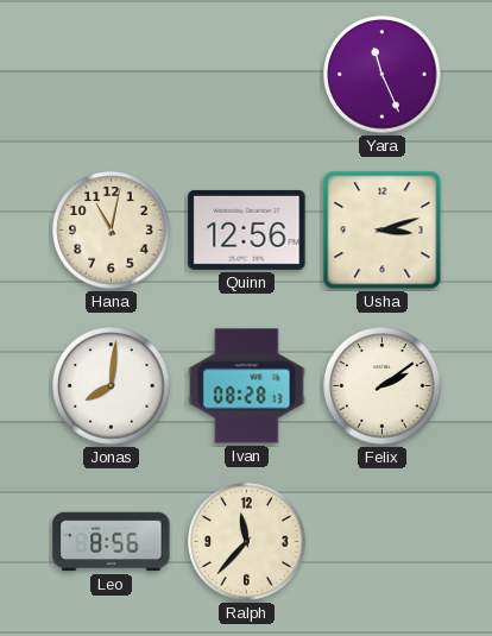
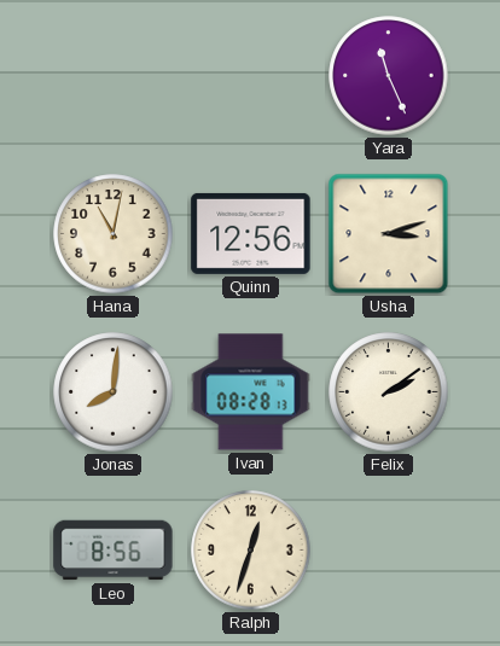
Ralph: 11:37 -> 12:33 (251, 551)
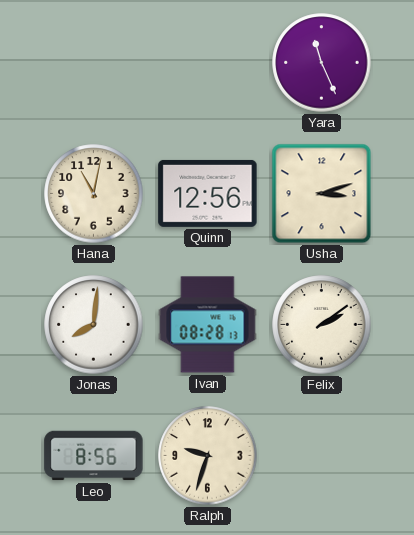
Ralph: 12:33 -> 9:33 (208, 456)
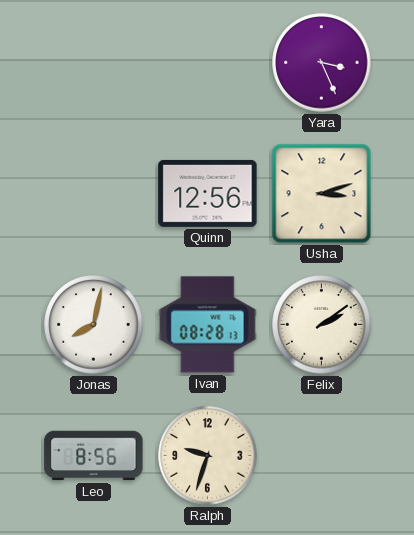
Yara: 11:26 -> 3:26 (322, 63)
Hana: 11:02 -> none (94, 194)
Jonas: 8:01 -> 8:02 (94, 325)
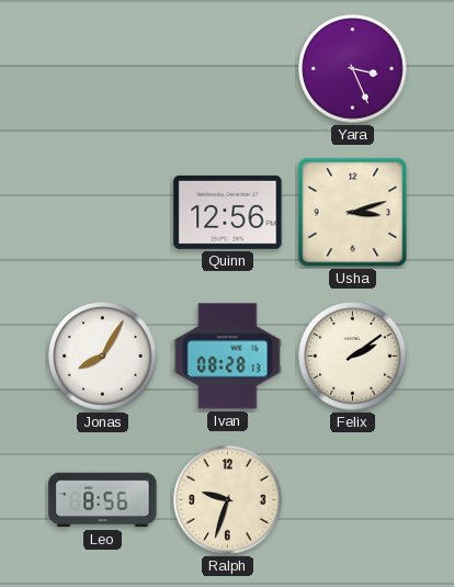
Jonas: 8:02 -> 8:05 (103, 357)
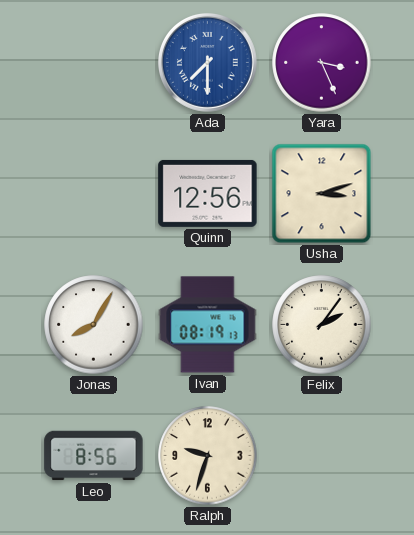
Ada: none -> 7:30 (207, 62)
Ivan: 08:28 -> 08:19 (208, 325)
Felix: 2:09 -> 2:06 (322, 325)
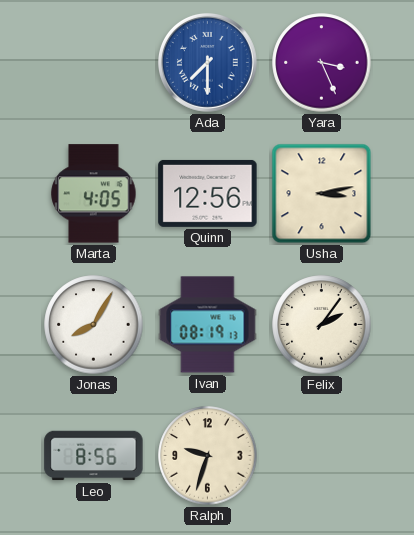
Marta: none -> 4:05 (94, 194)
Usha: 3:12 -> 3:13 (322, 194)
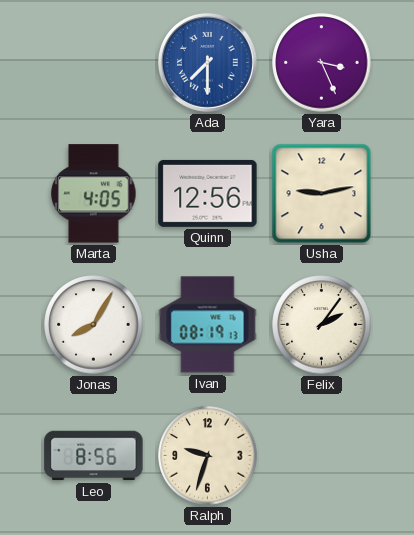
Usha: 3:13 -> 9:13 (322, 194)
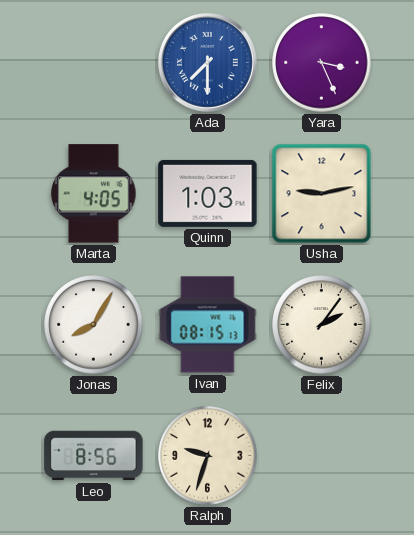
Quinn: 12:56 -> 1:03 (208, 193)
Ivan: 08:19 -> 08:15 (208, 325)
